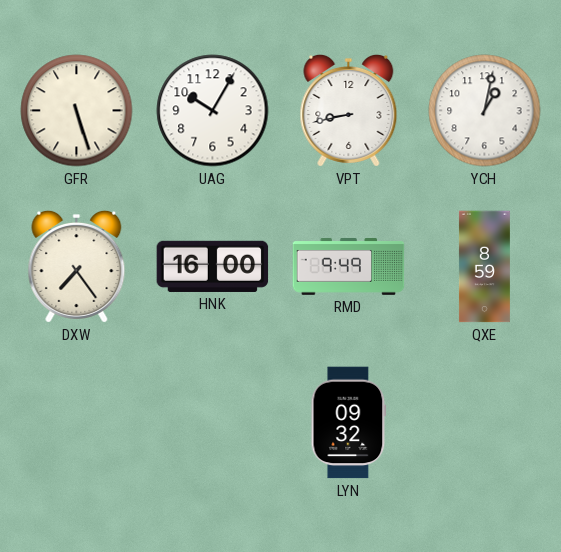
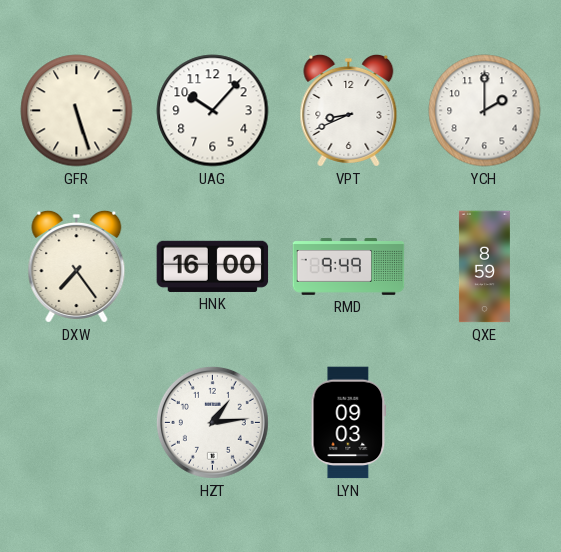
UAG: 10:05 -> 10:07 (213, 111)
VPT: 8:43 -> 8:41 (349, 110)
YCH: 1:02 -> 2:00 (485, 111)
HZT: none -> 1:14 (212, 422)
LYN: 09:32 -> 09:03 (349, 423)
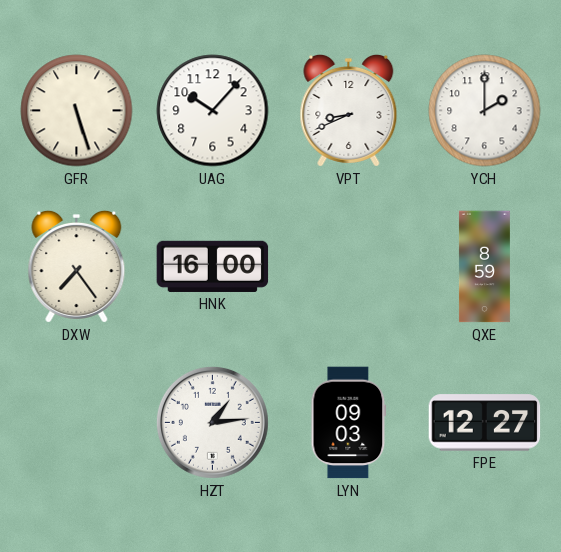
RMD: 9:49 -> none (349, 267)
FPE: none -> 12:27 (485, 423)
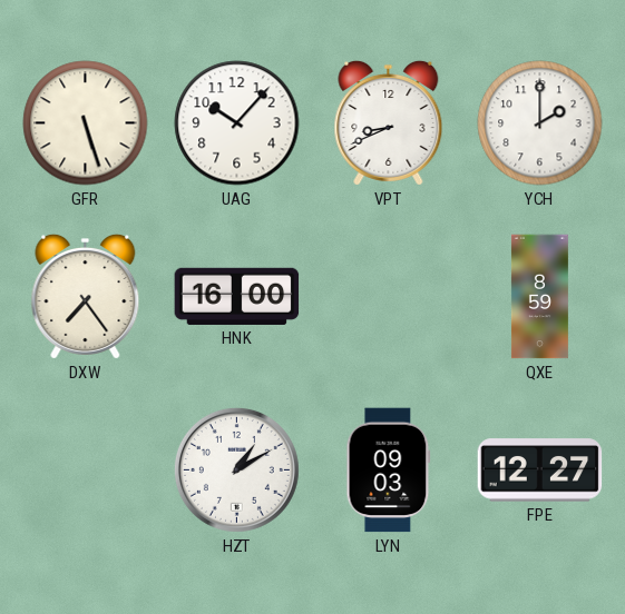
HZT: 1:14 -> 1:10 (236, 469)
